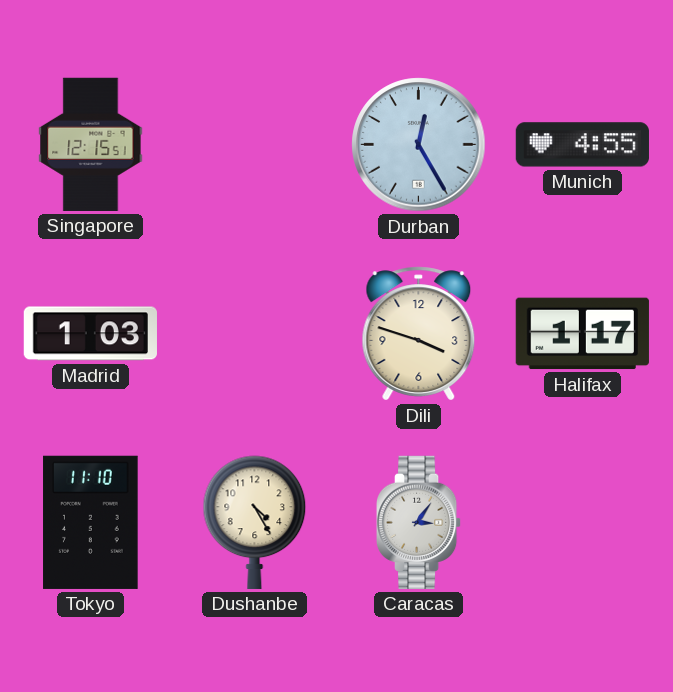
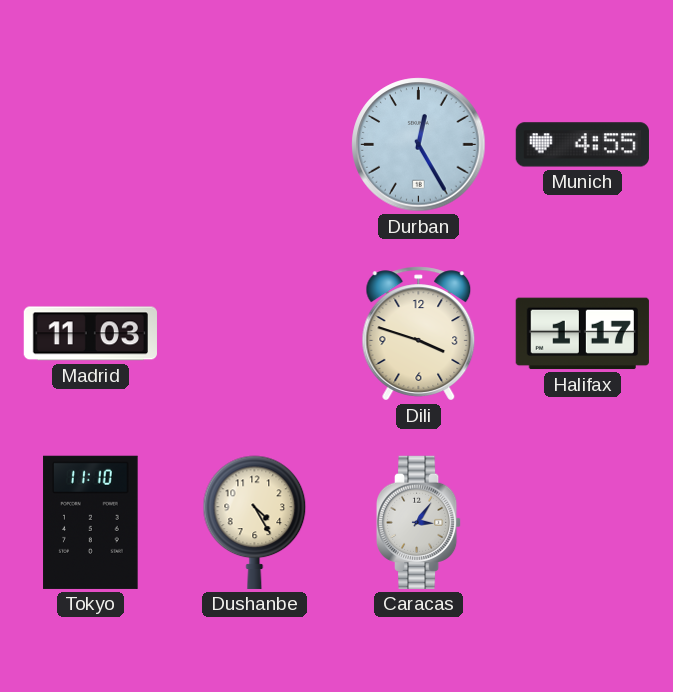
Singapore: 12:15 -> none (91, 144)
Madrid: 1:03 -> 11:03 (90, 334)
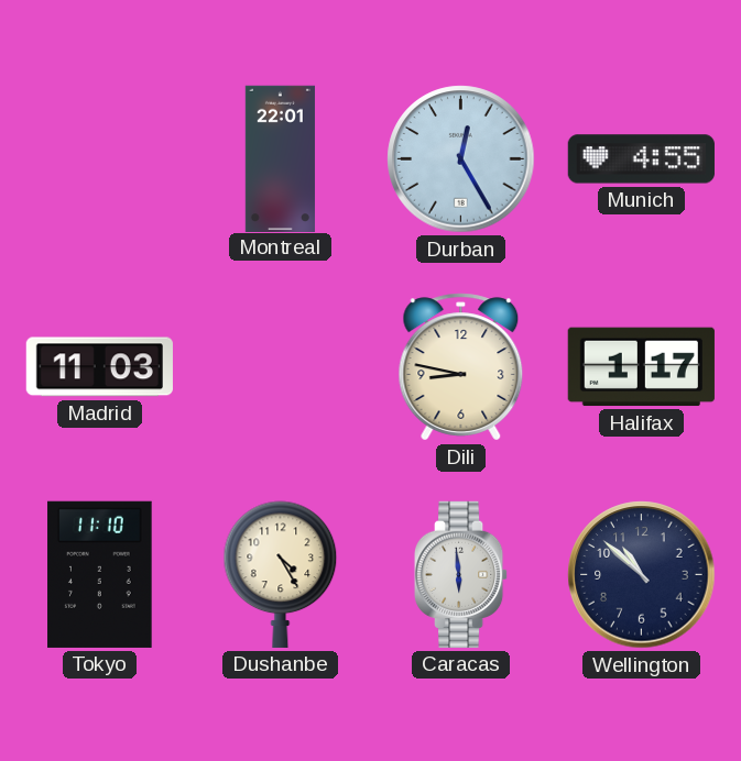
Montreal: none -> 22:01 (280, 158)
Dili: 3:48 -> 8:47 (461, 367)
Caracas: 3:06 -> 5:59 (461, 574)
Wellington: none -> 10:52 (642, 575)
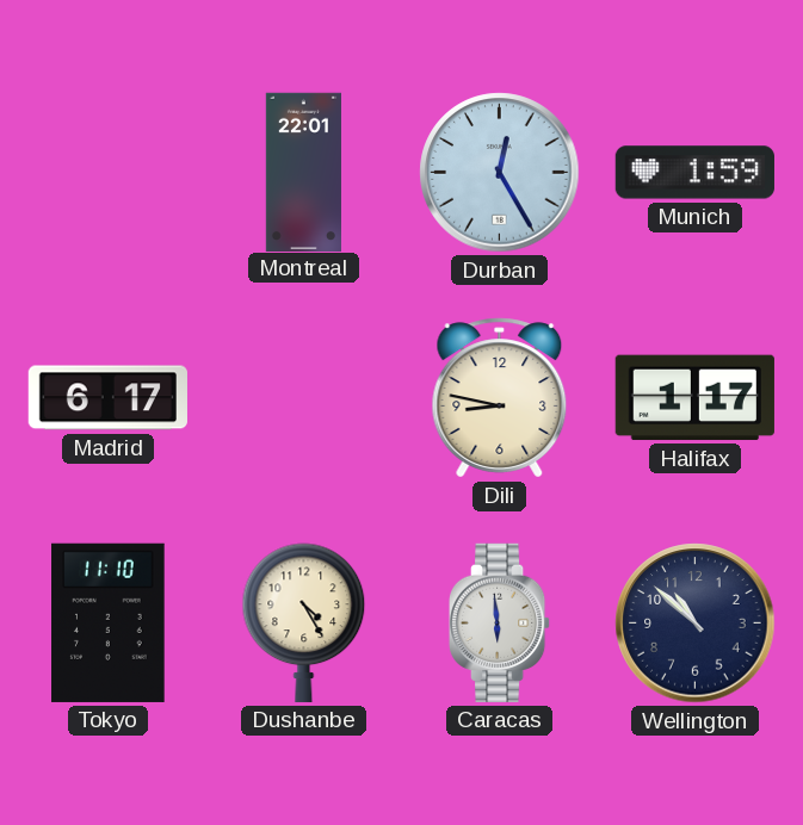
Munich: 4:55 -> 1:59 (694, 173)
Madrid: 11:03 -> 6:17 (107, 398)
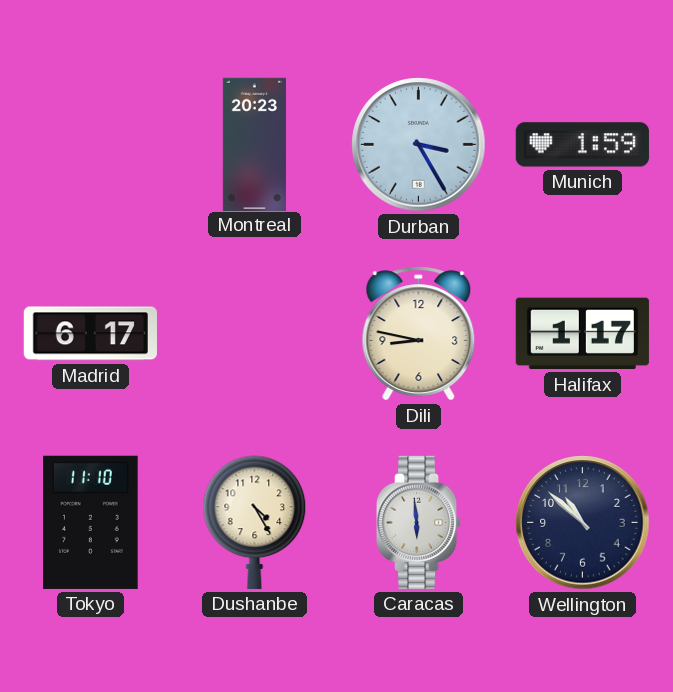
Montreal: 22:01 -> 20:23 (254, 144)
Durban: 12:25 -> 3:25 (419, 145)
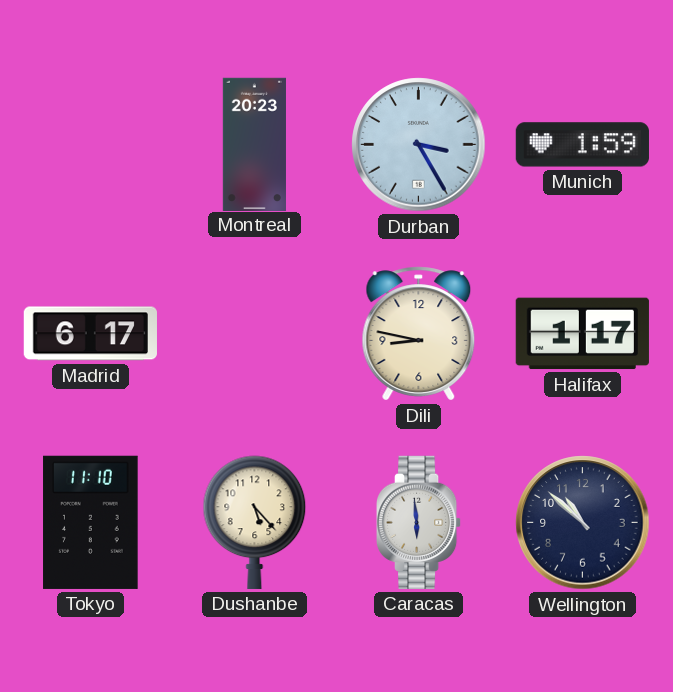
Dushanbe: 4:25 -> 5:23 (255, 522)
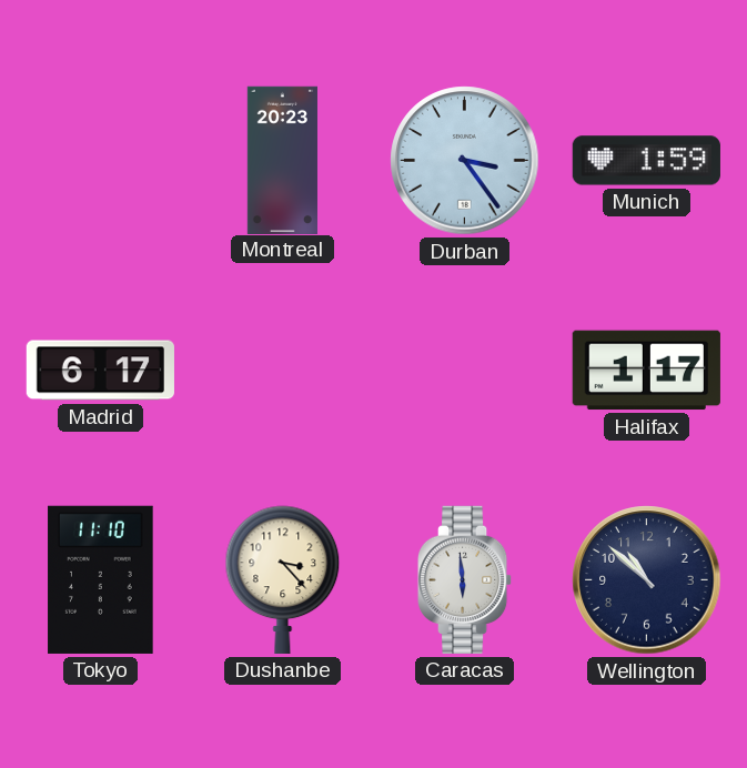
Durban: 3:25 -> 3:24 (465, 161)
Dili: 8:47 -> none (419, 334)
Dushanbe: 5:23 -> 3:23 (283, 579)
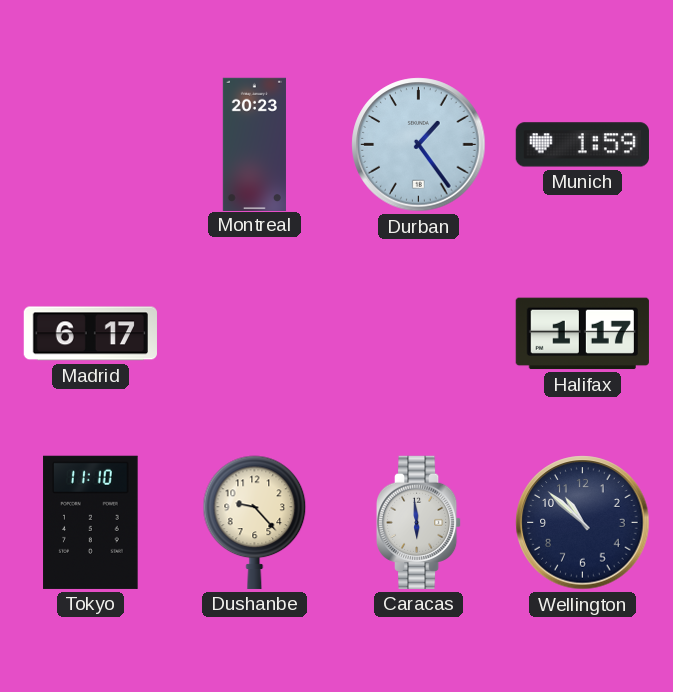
Durban: 3:24 -> 1:24 (419, 145)
Dushanbe: 3:23 -> 9:23 (255, 522)
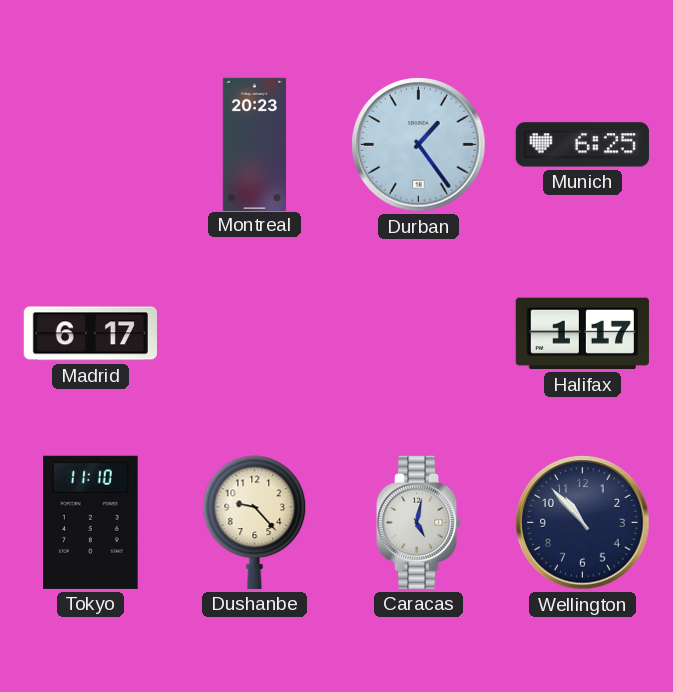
Munich: 1:59 -> 6:25 (582, 145)
Caracas: 5:59 -> 5:02 (419, 522)
Wellington: 10:52 -> 10:53 (583, 523)
